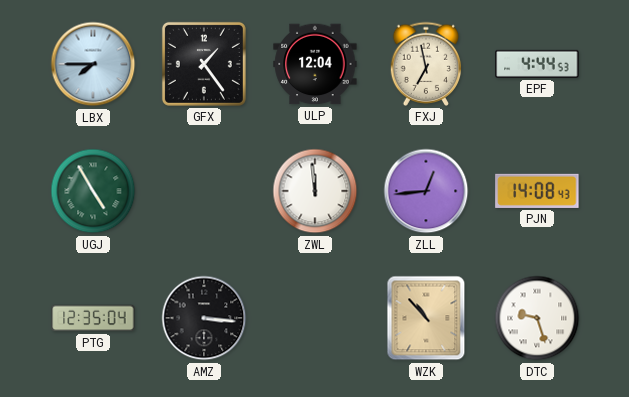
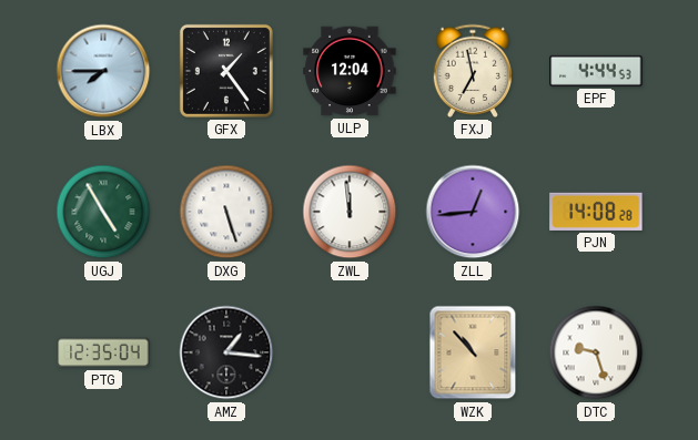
DXG: none -> 5:27 (226, 212)
PJN: 14:08:43 -> 14:08:28 (596, 212)
AMZ: 3:16 -> 1:16 (226, 352)
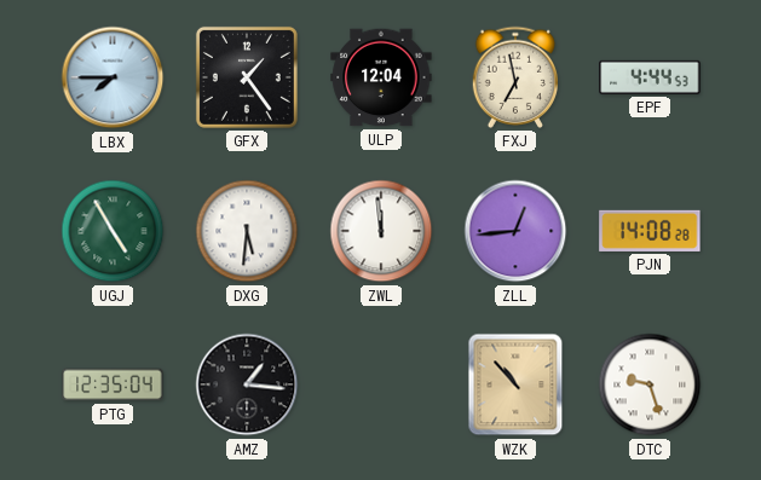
DXG: 5:27 -> 5:31 (247, 231)
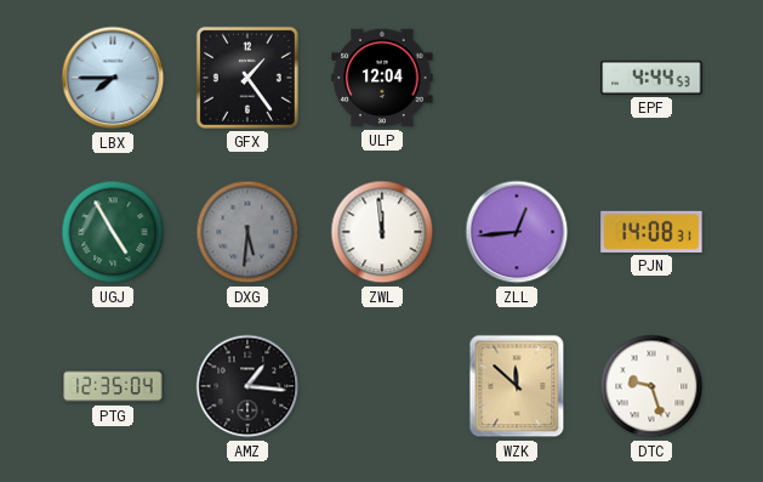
FXJ: 6:58 -> none (515, 77)
DXG dial: white -> grey (247, 232)
PJN: 14:08:28 -> 14:08:31 (651, 232)
WZK: 10:53 -> 11:52 (517, 386)
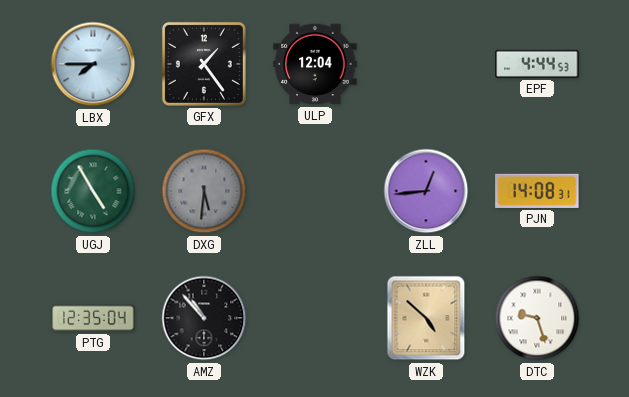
ZWL: 11:59 -> none (382, 232)
AMZ: 1:16 -> 10:53 (204, 318)
WZK: 11:52 -> 4:52 (426, 318)
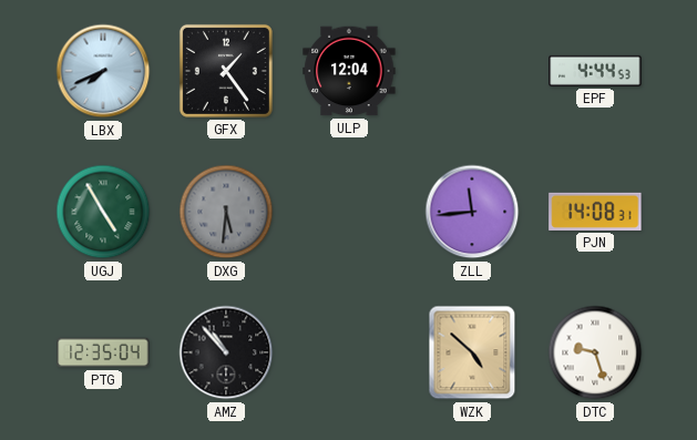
LBX: 7:45 -> 7:41 (103, 71)
ZLL: 12:44 -> 11:44 (472, 212)
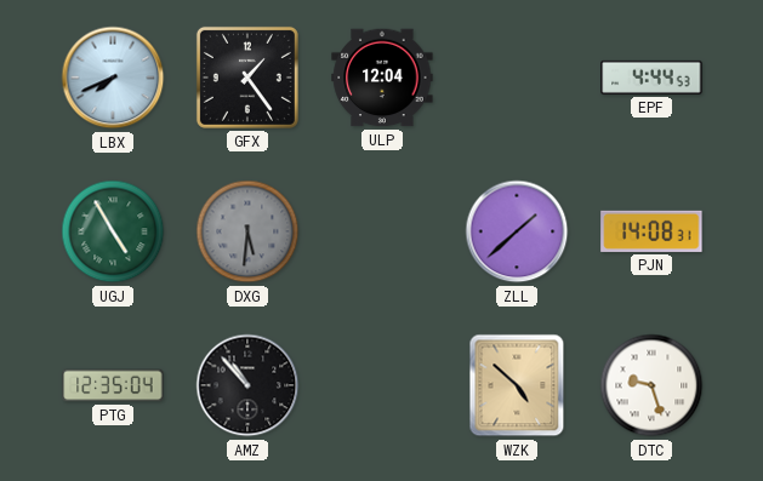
ZLL: 11:44 -> 1:38 (517, 231)
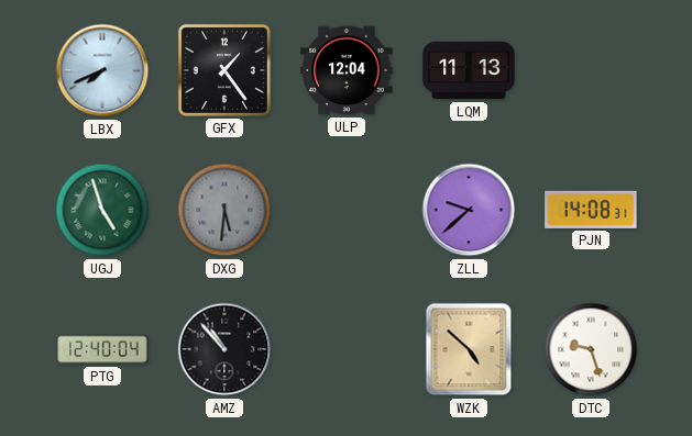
LQM: none -> 11:13 (469, 70)
EPF: 4:44 -> none (651, 78)
UGJ: 4:55 -> 4:57 (102, 210)
ZLL: 1:38 -> 9:38 (469, 210)
PTG: 12:35 -> 12:40 (102, 349)
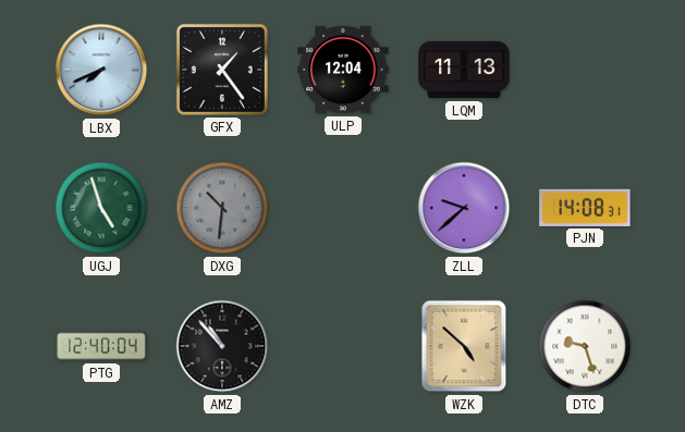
DXG: 5:31 -> 10:31 (222, 208)
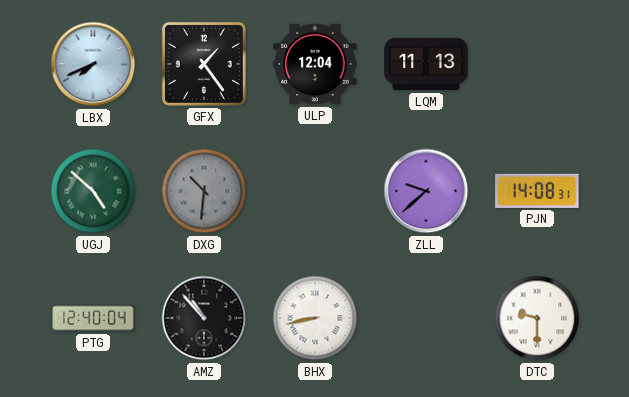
UGJ: 4:57 -> 4:52 (93, 191)
BHX: none -> 8:43 (315, 318)
WZK: 4:52 -> none (464, 346)
DTC: 9:27 -> 9:30 (537, 318)
